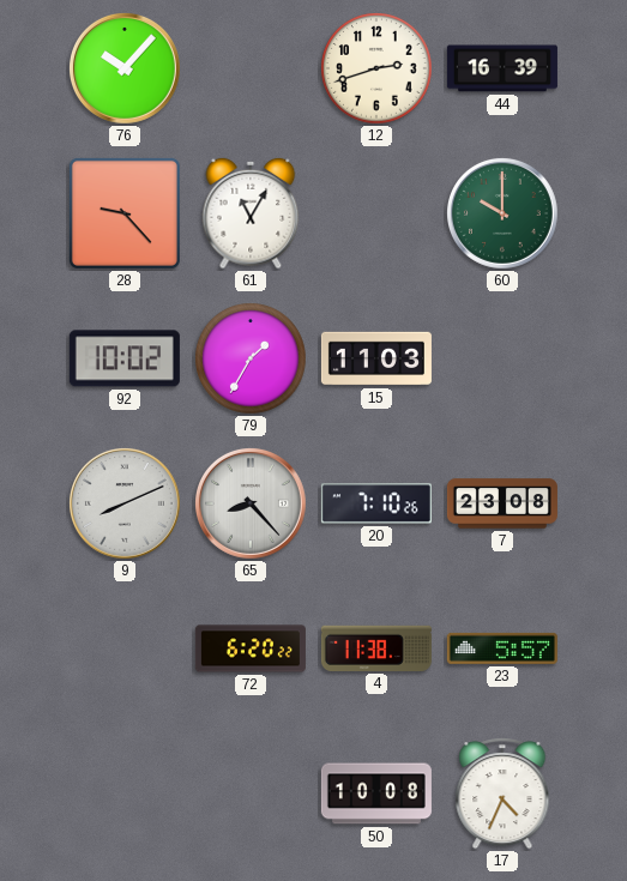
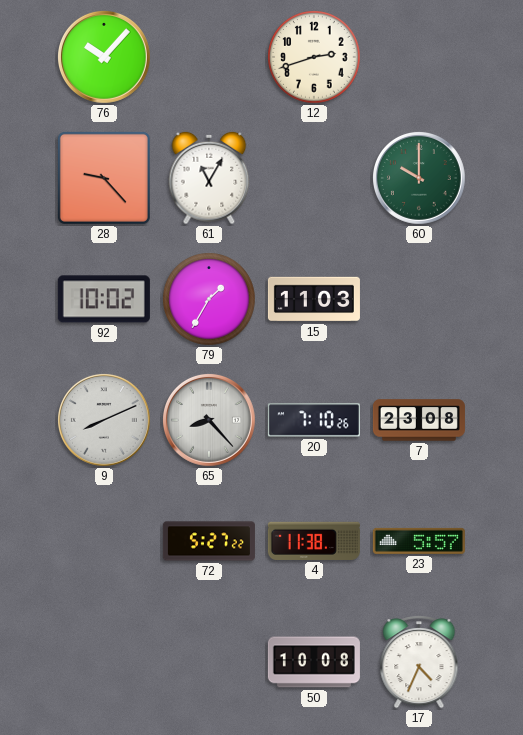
44: 16:39 -> none (502, 68)
72: 6:20 -> 5:27 (209, 541)
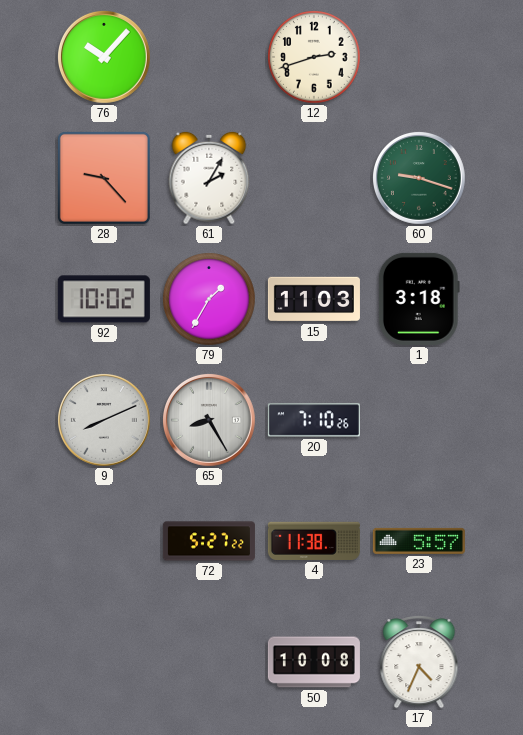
61: 11:05 -> 2:05 (209, 178)
60: 10:00 -> 9:18 (419, 178)
1: none -> 3:18 (419, 299)
65: 8:23 -> 8:25 (209, 420)
7: 23:08 -> none (419, 420)
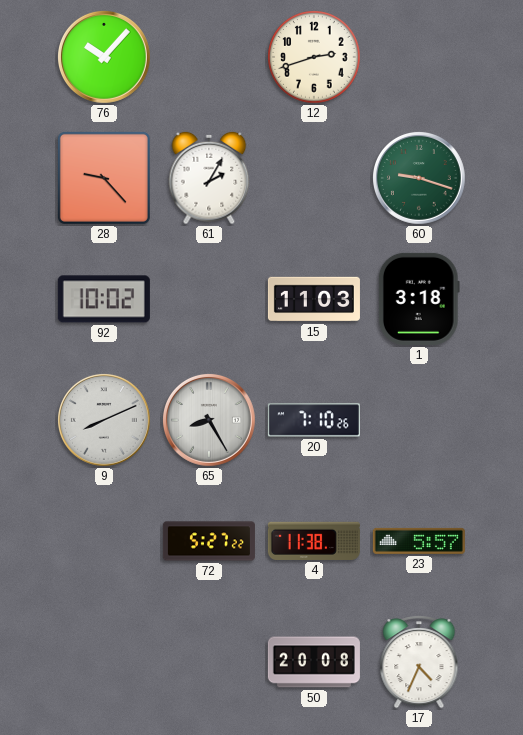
79: 1:35 -> none (209, 299)
50: 10:08 -> 20:08 (314, 662)
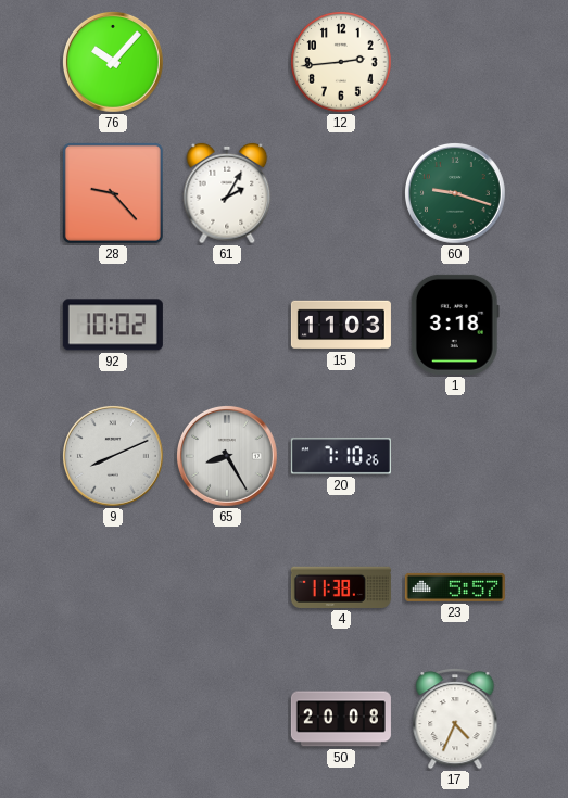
12: 2:42 -> 2:44 (341, 62)
72: 5:27 -> none (209, 541)
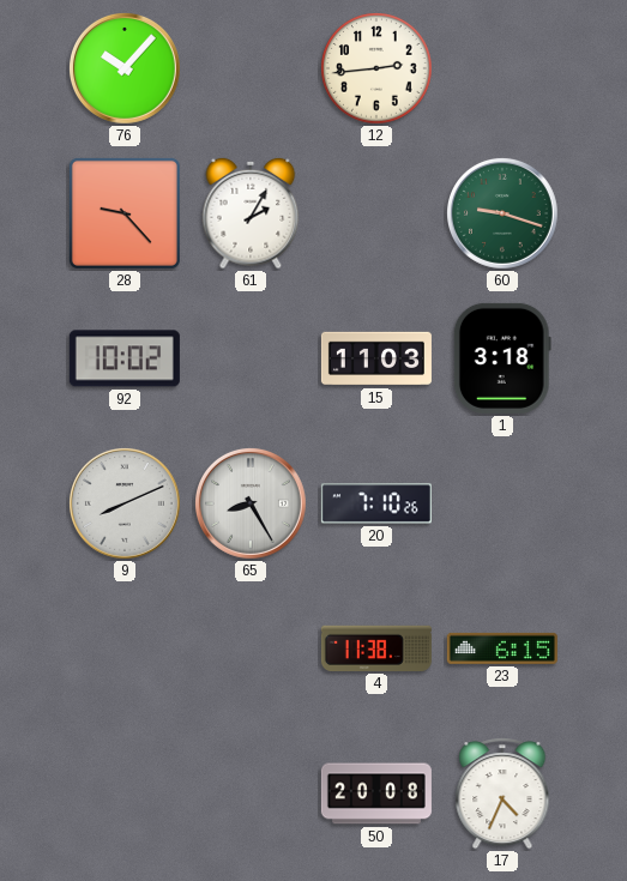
23: 5:57 -> 6:15 (502, 648)
